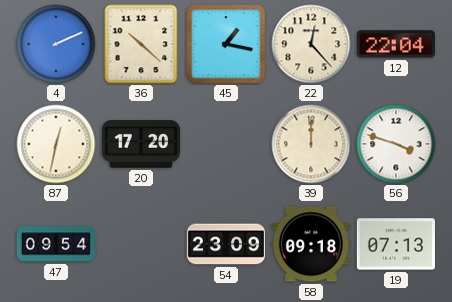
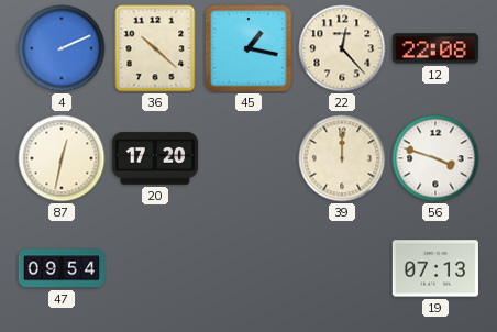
12: 22:04 -> 22:08 (435, 48)
54: 23:09 -> none (225, 244)
58: 09:18 -> none (311, 244)
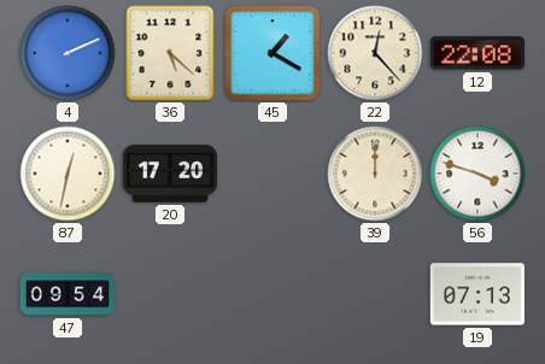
36: 10:22 -> 5:22 (170, 53)
45: 1:17 -> 1:20 (272, 53)
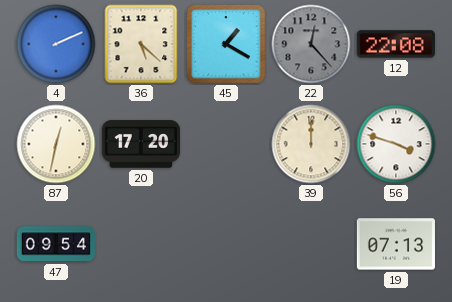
22 dial: cream -> grey (311, 44)
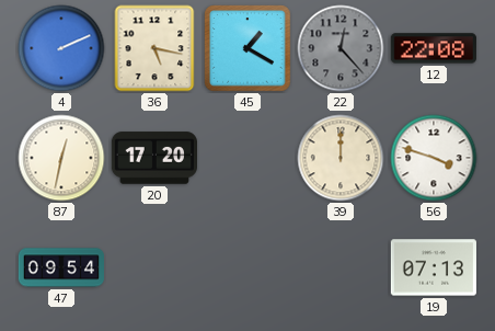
36: 5:22 -> 5:17 (154, 48)
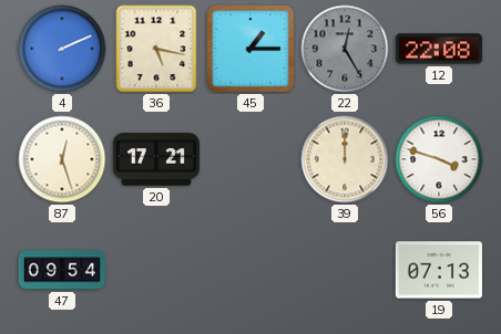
45: 1:20 -> 1:15 (250, 49)
22: 12:23 -> 12:25 (345, 49)
87: 12:32 -> 12:27 (62, 159)
20: 17:20 -> 17:21 (155, 159)
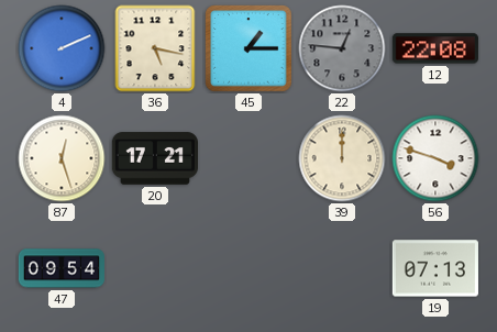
22: 12:25 -> 12:46 (342, 48)
